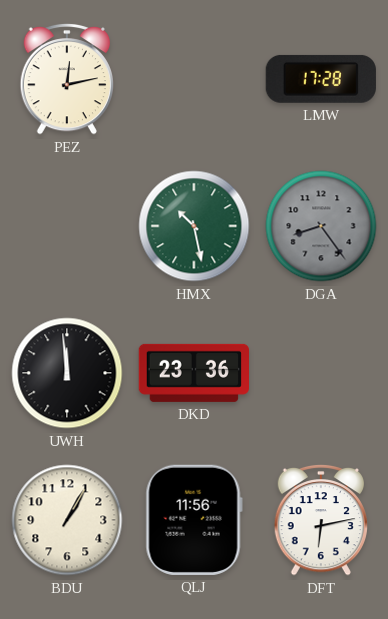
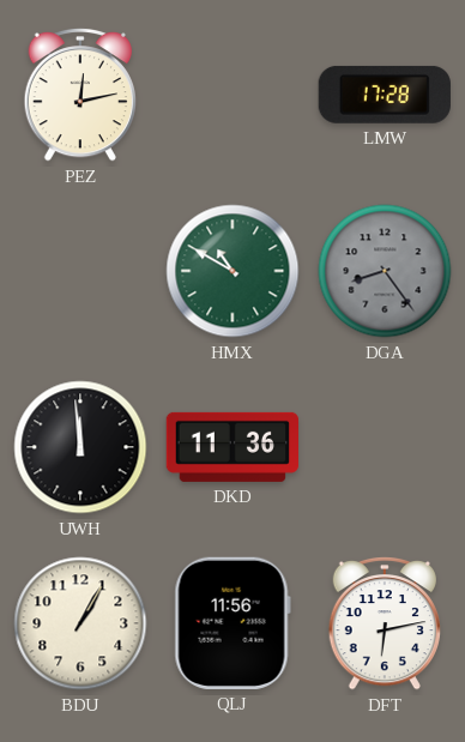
HMX: 10:28 -> 10:50 (232, 271)
DKD: 23:36 -> 11:36 (231, 447)
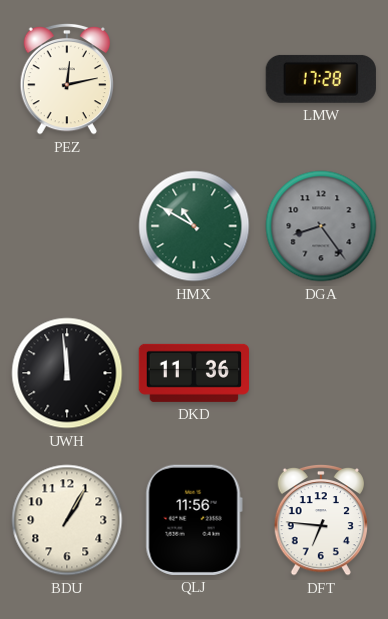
DFT: 6:13 -> 6:46 (320, 520)
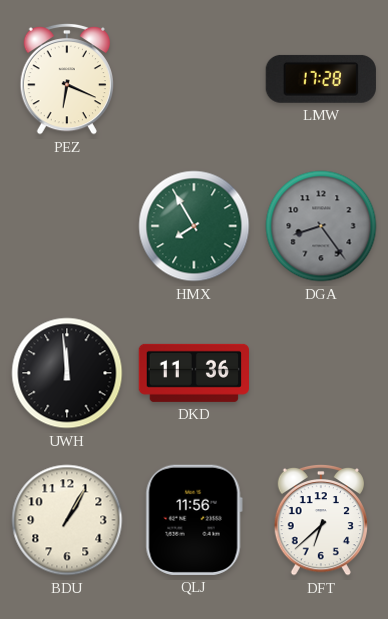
PEZ: 12:13 -> 6:19 (66, 79)
HMX: 10:50 -> 7:55 (194, 226)
DFT: 6:46 -> 6:38 (320, 520)
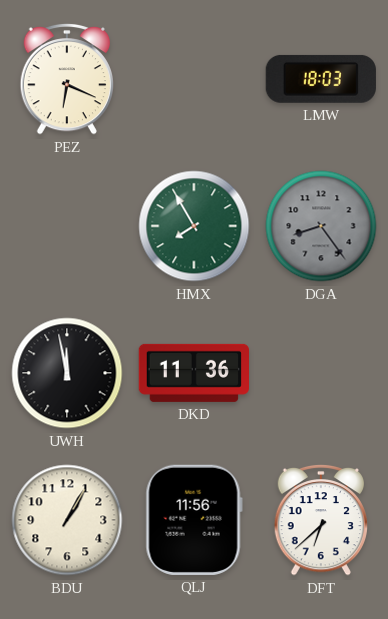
LMW: 17:28 -> 18:03 (321, 79)
UWH: 11:59 -> 11:58 (67, 373)
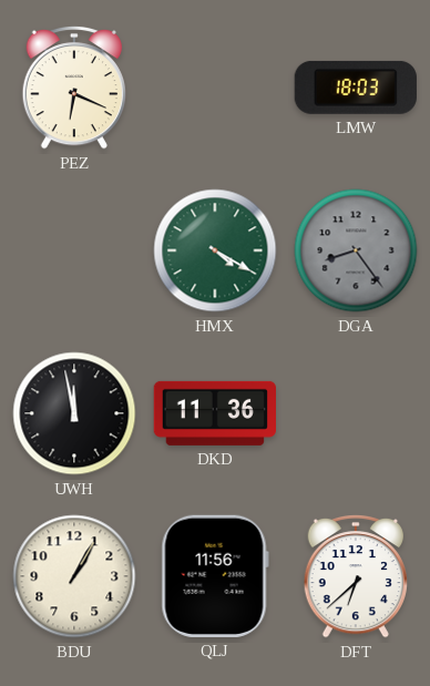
HMX: 7:55 -> 4:20 (215, 250)
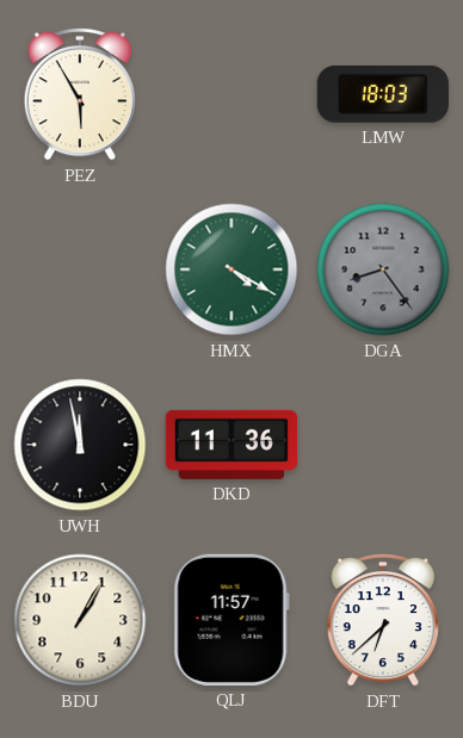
PEZ: 6:19 -> 5:55 (79, 94)
QLJ: 11:56 -> 11:57 (231, 620)
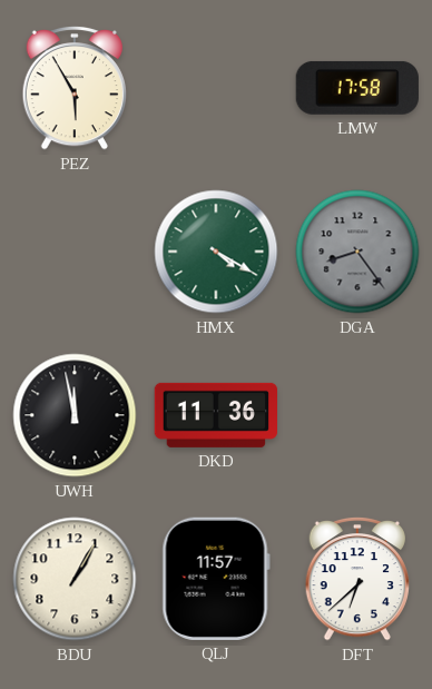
LMW: 18:03 -> 17:58 (357, 88)
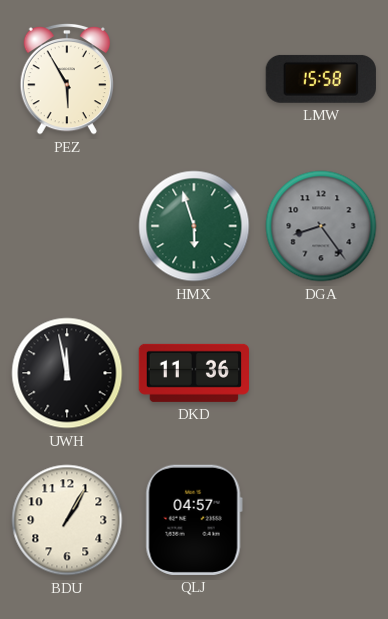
LMW: 17:58 -> 15:58 (321, 79)
HMX: 4:20 -> 5:57 (194, 226)
QLJ: 11:57 -> 04:57 (194, 520)
DFT: 6:38 -> none (356, 579)
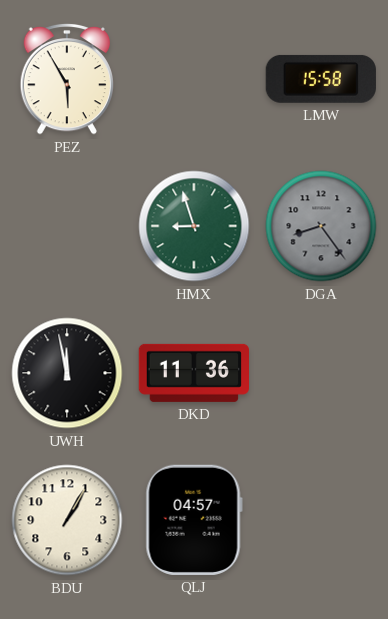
HMX: 5:57 -> 8:57 (194, 226)
